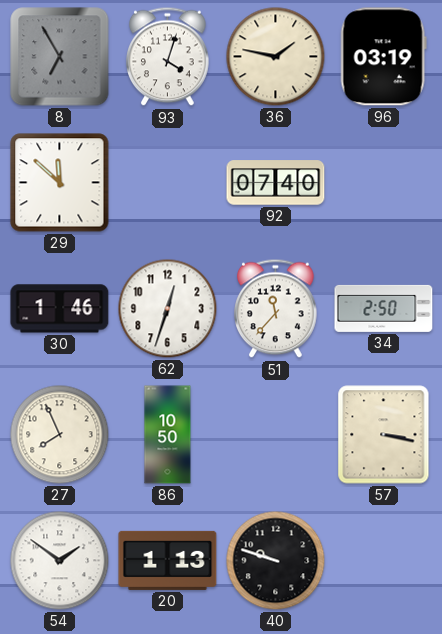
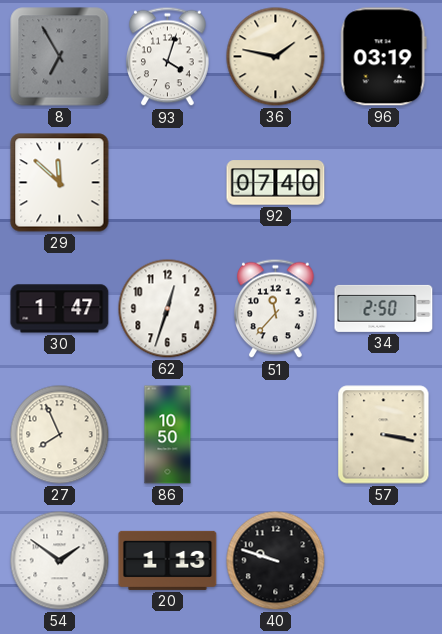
30: 1:46 -> 1:47 (60, 309)
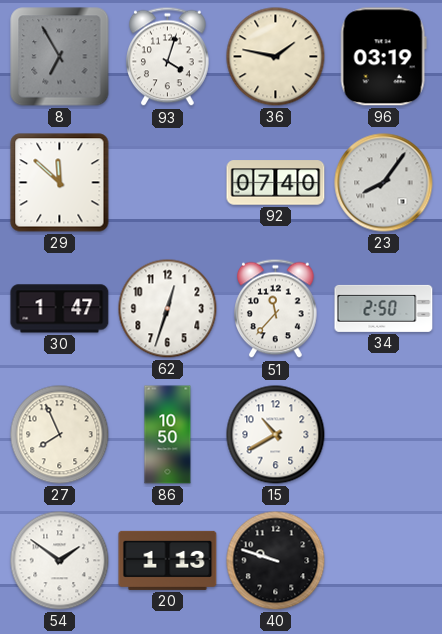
23: none -> 8:06 (384, 183)
15: none -> 10:40 (276, 435)
57: 3:17 -> none (384, 435)
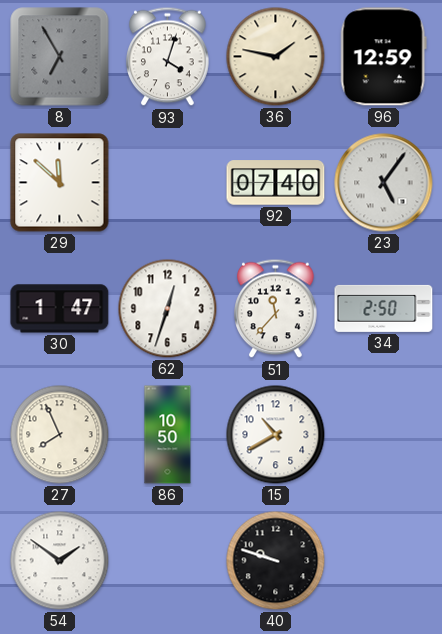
96: 03:19 -> 12:59 (383, 57)
23: 8:06 -> 5:06 (384, 183)
20: 1:13 -> none (168, 560)
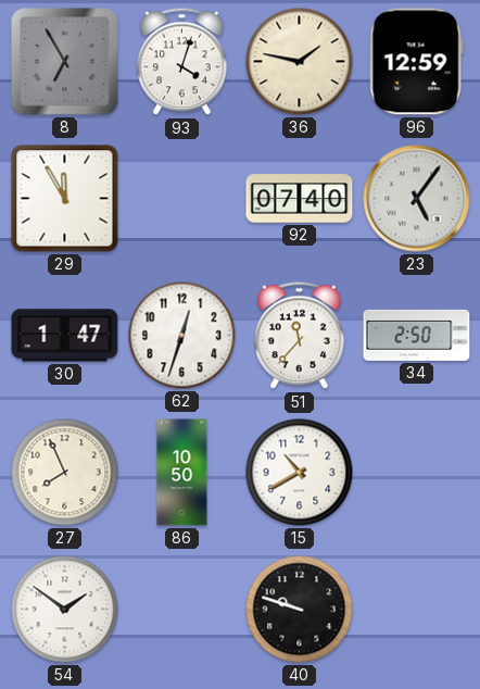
29: 11:52 -> 11:55 (65, 199)
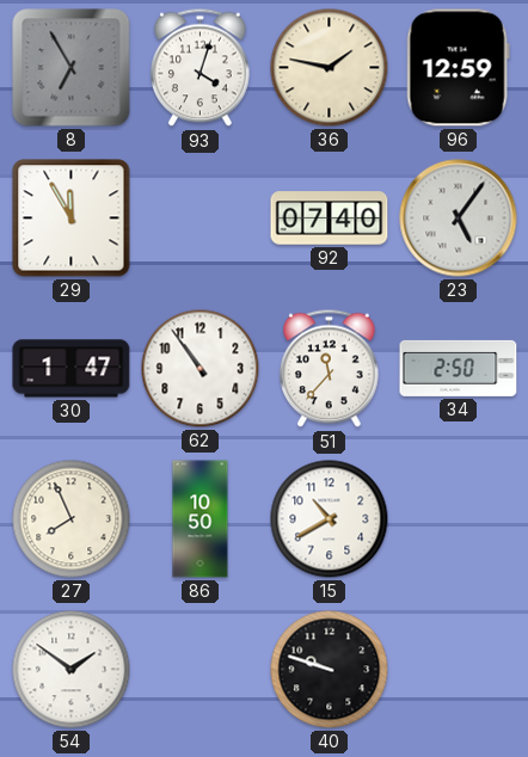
62: 12:33 -> 10:54 (201, 369)
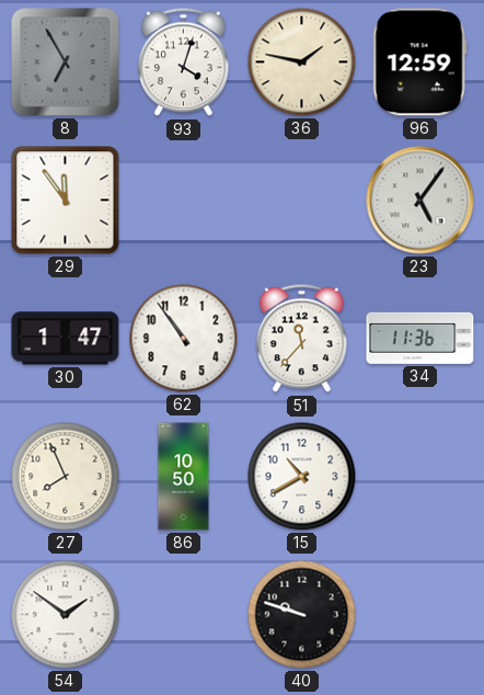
29: 11:55 -> 11:54 (66, 201)
92: 07:40 -> none (330, 219)
34: 2:50 -> 11:36 (420, 338)
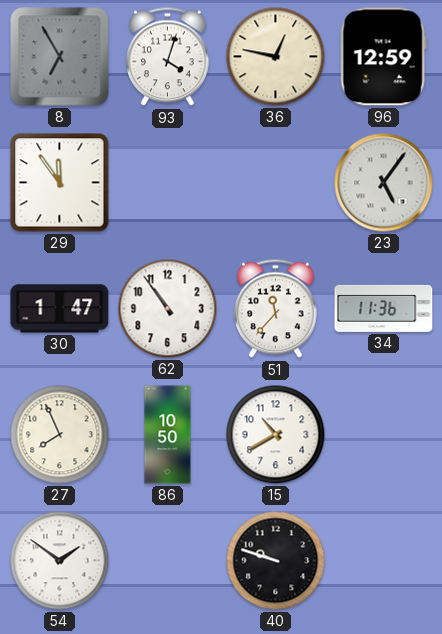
36: 1:47 -> 12:47 (276, 57)
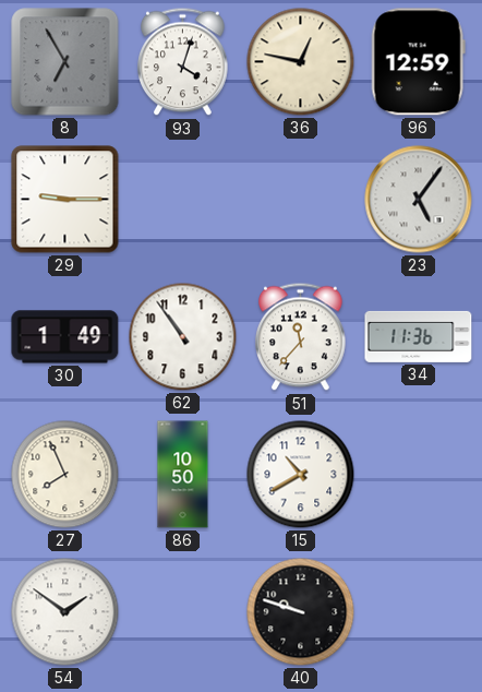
29: 11:54 -> 9:15 (65, 200)
30: 1:47 -> 1:49 (65, 337)
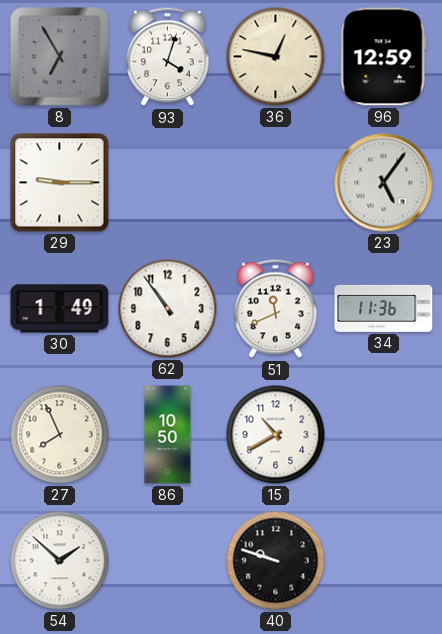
51: 11:37 -> 11:41 (276, 309)
54: 1:51 -> 1:52 (60, 561)
